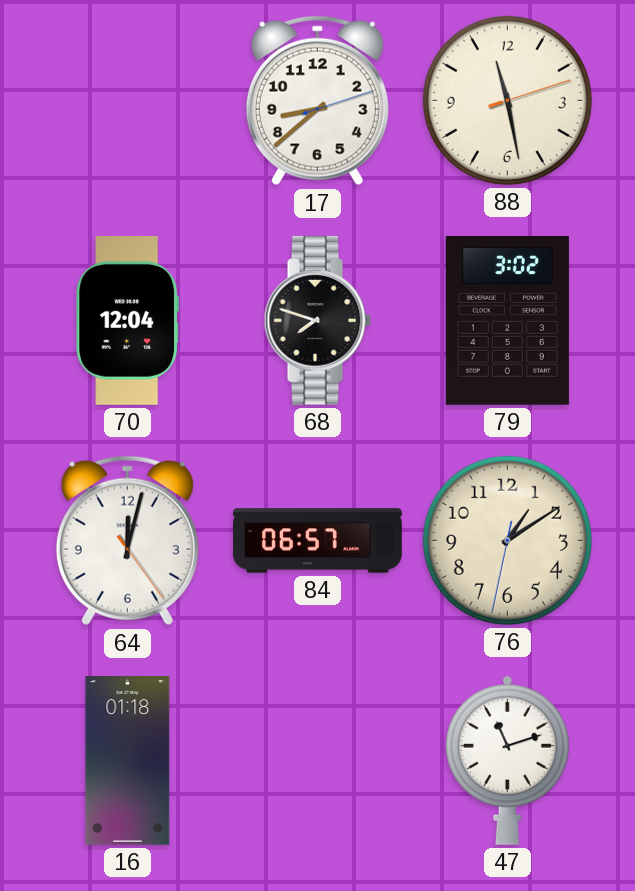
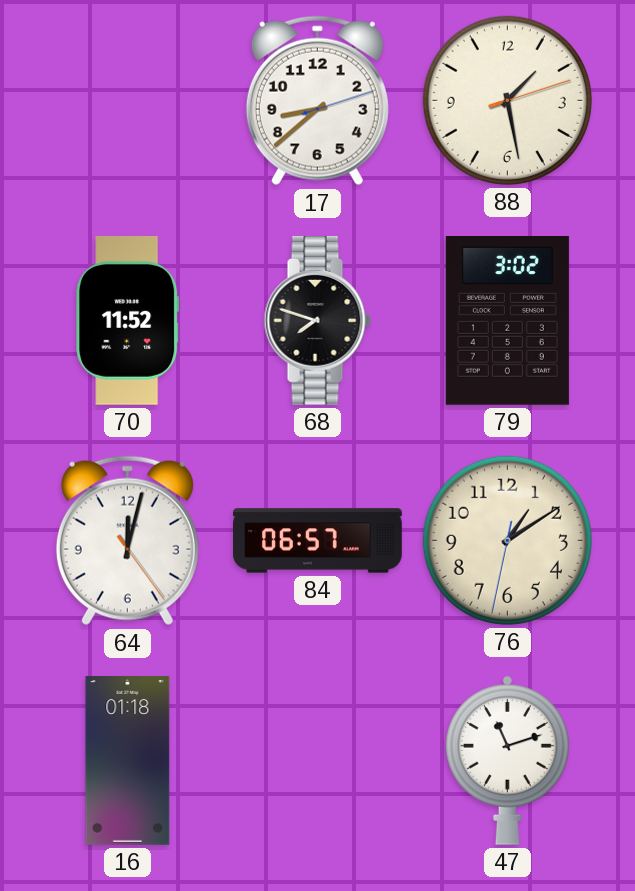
88: 11:28 -> 1:28 (507, 100)
70: 12:04 -> 11:52 (128, 321)
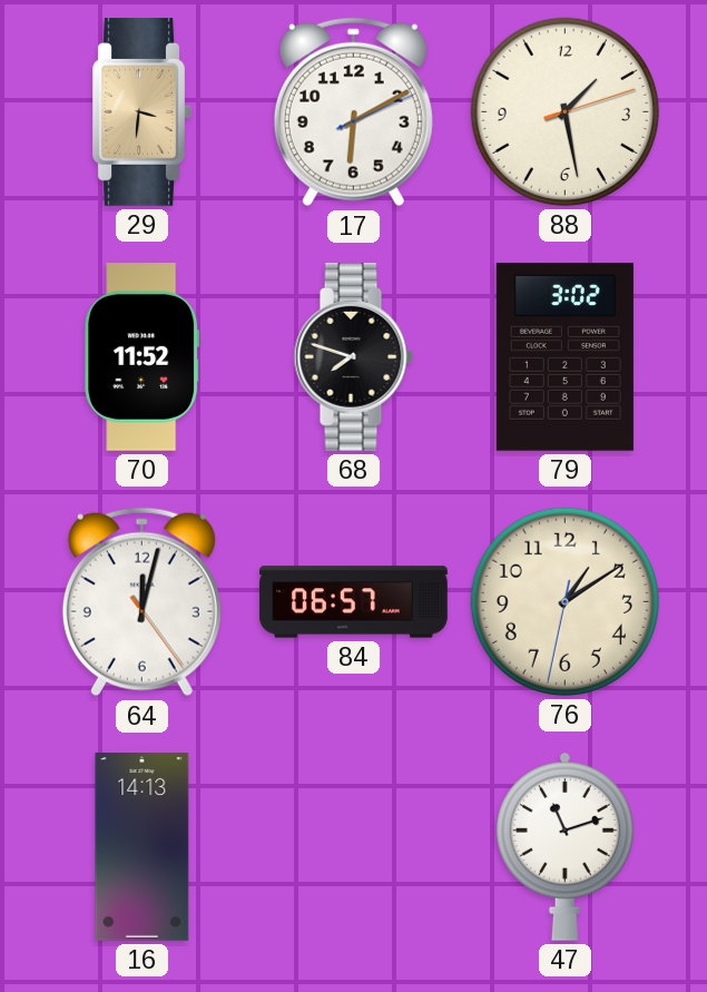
29: none -> 3:31 (141, 112)
17: 8:38 -> 6:10 (353, 112)
16: 01:18 -> 14:13 (143, 847)
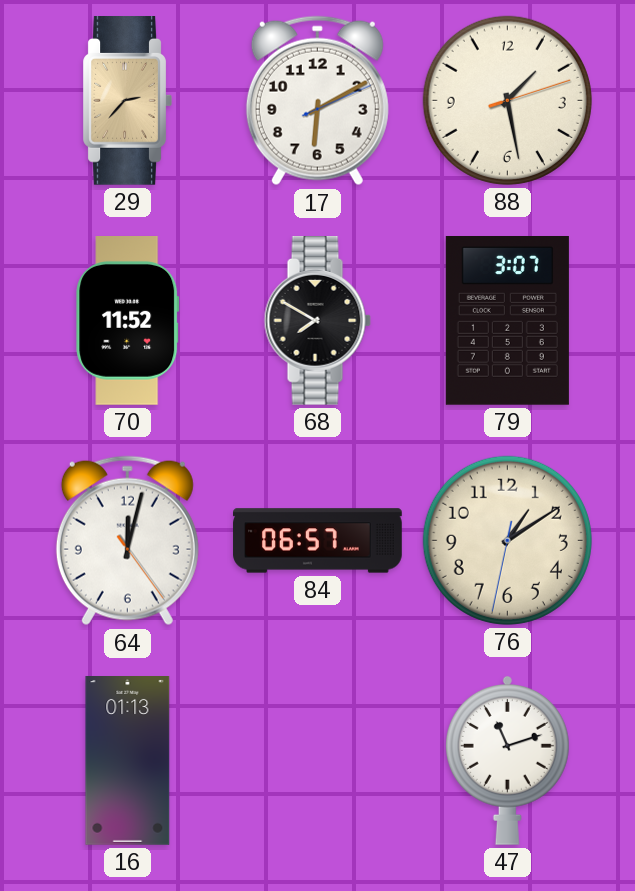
29: 3:31 -> 2:37 (127, 101)
68: 7:48 -> 7:50 (317, 321)
79: 3:02 -> 3:07 (507, 321)
16: 14:13 -> 01:13 (128, 761)
